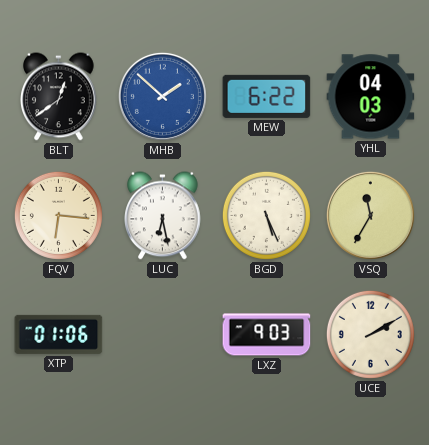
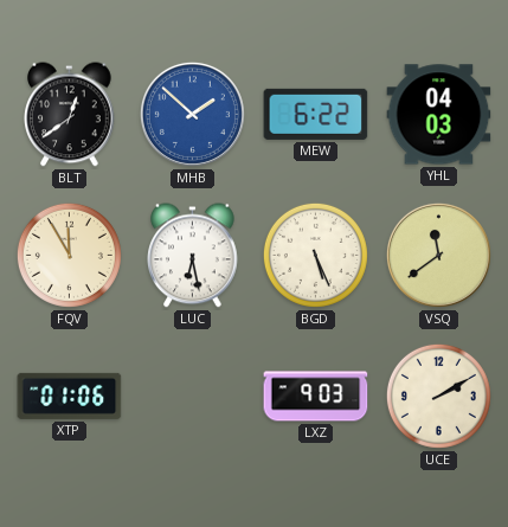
FQV: 6:16 -> 11:55 (69, 255)
VSQ: 11:35 -> 11:39 (438, 255)
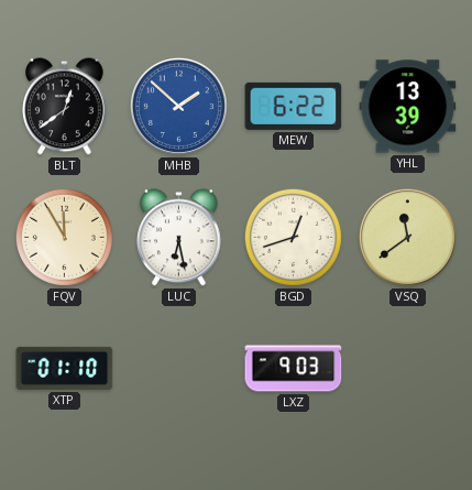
YHL: 04:03 -> 13:39 (408, 107)
BGD: 5:26 -> 12:42 (293, 237)
XTP: 01:06 -> 01:10 (65, 368)
UCE: 2:10 -> none (438, 396)
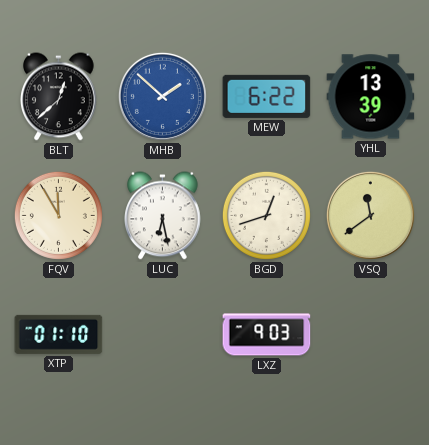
BLT: 12:39 -> 12:38 (59, 97)
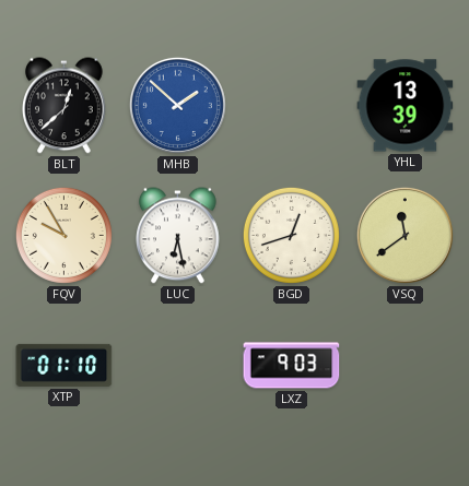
MEW: 6:22 -> none (267, 96)
FQV: 11:55 -> 9:55 (63, 235)
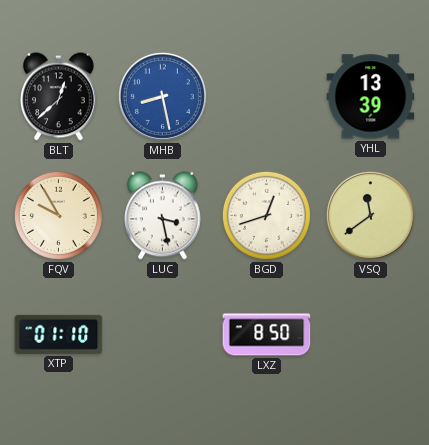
MHB: 1:52 -> 8:28 (162, 96)
LUC: 6:28 -> 3:28 (163, 216)
LXZ: 9:03 -> 8:50 (267, 335)
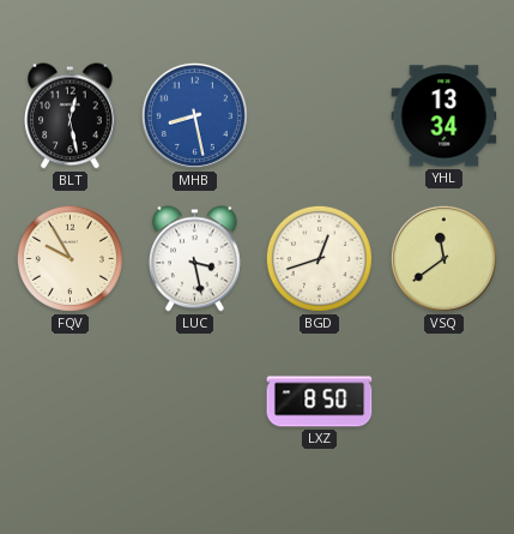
BLT: 12:38 -> 12:28 (71, 116)
YHL: 13:39 -> 13:34 (445, 116)
XTP: 01:10 -> none (59, 334)
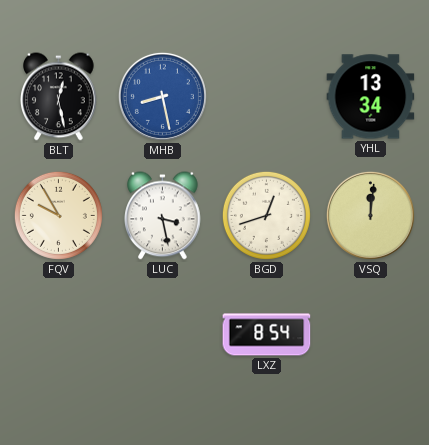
VSQ: 11:39 -> 12:01 (370, 215)
LXZ: 8:50 -> 8:54 (267, 335)
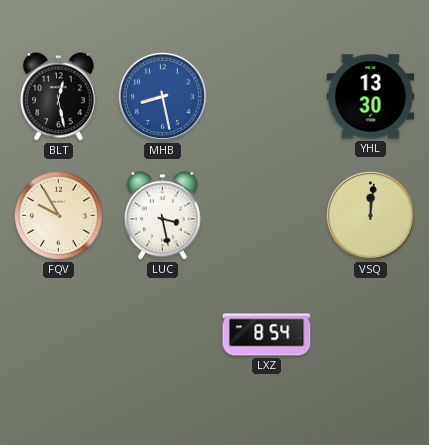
YHL: 13:34 -> 13:30 (371, 97)
BGD: 12:42 -> none (266, 215)
